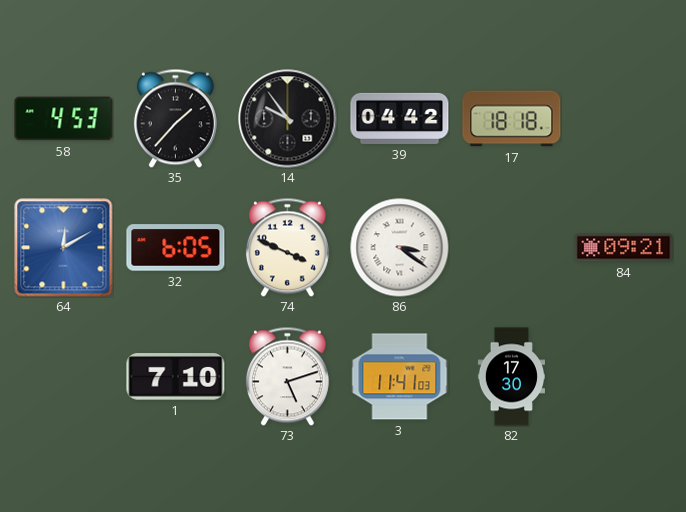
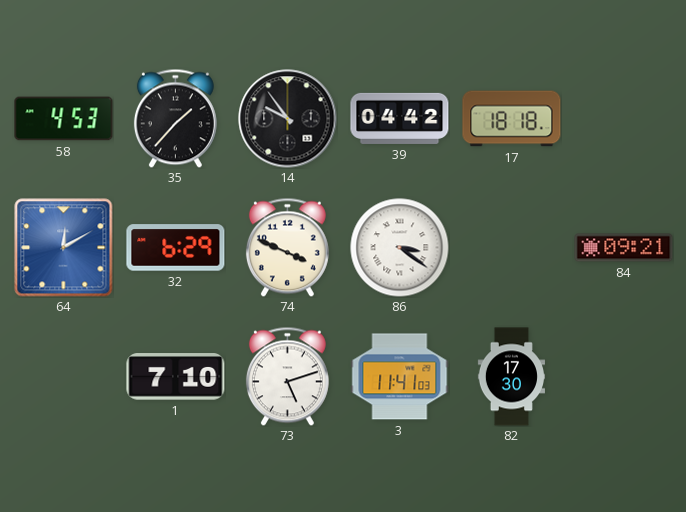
32: 6:05 -> 6:29 (176, 248)
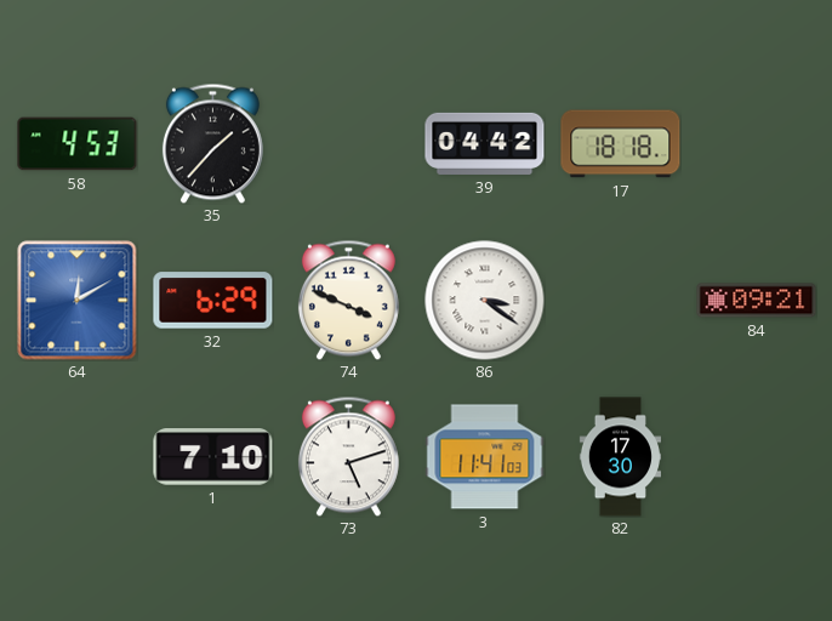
14: 9:54 -> none (288, 119)
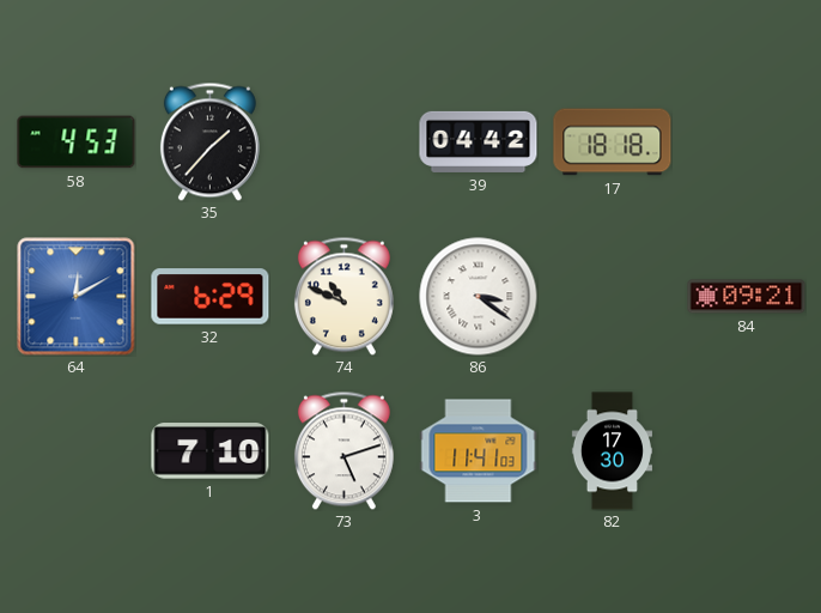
74: 3:49 -> 10:49 (343, 296)
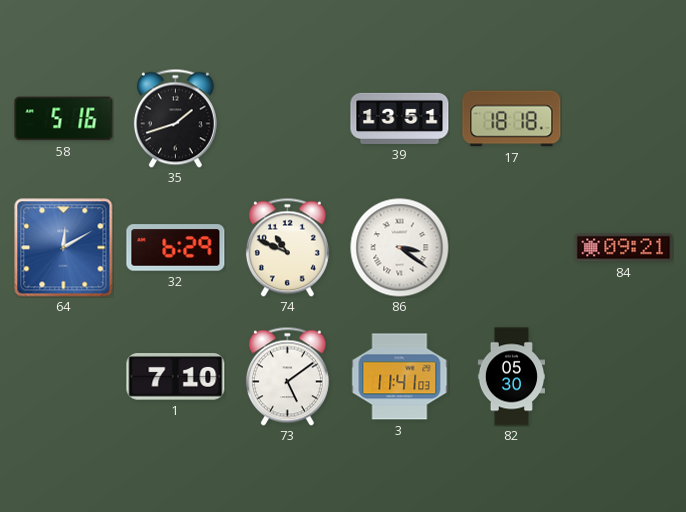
58: 4:53 -> 5:16 (64, 119)
35: 1:37 -> 1:42 (175, 118)
39: 04:42 -> 13:51 (400, 118)
73: 5:12 -> 5:09 (287, 376)
82: 17:30 -> 05:30 (511, 377)
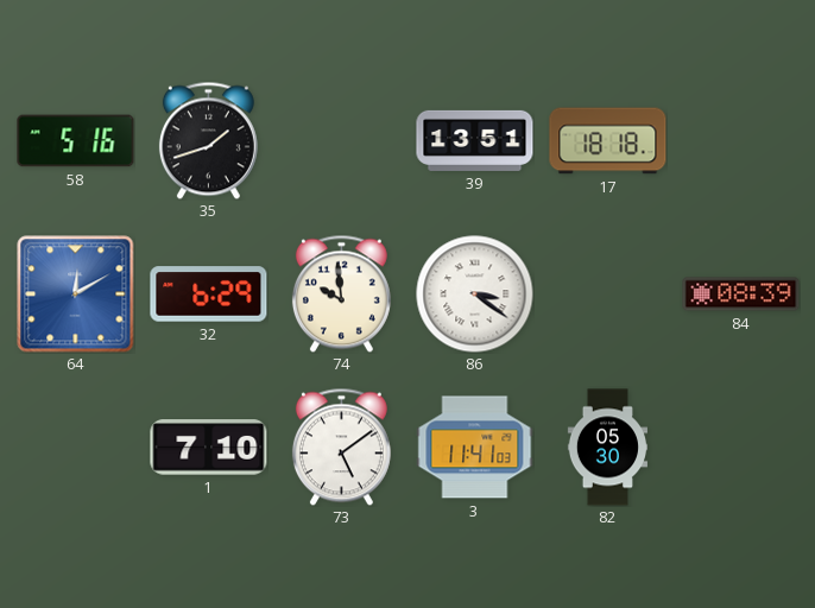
74: 10:49 -> 9:59 (341, 293)
84: 09:21 -> 08:39 (741, 294)
